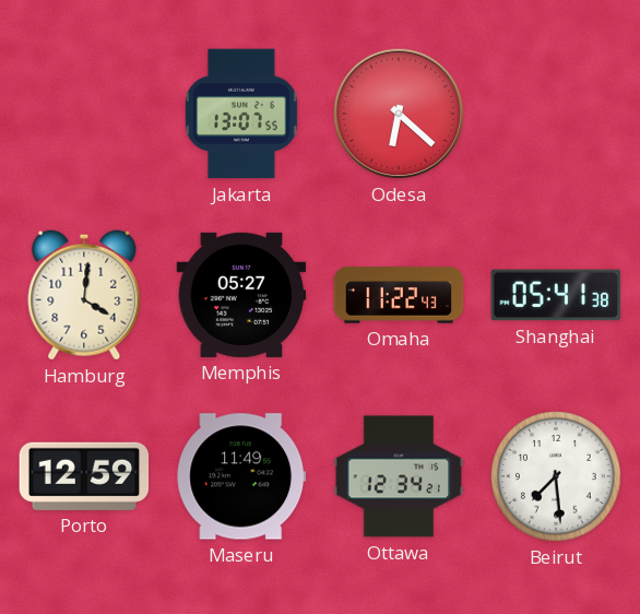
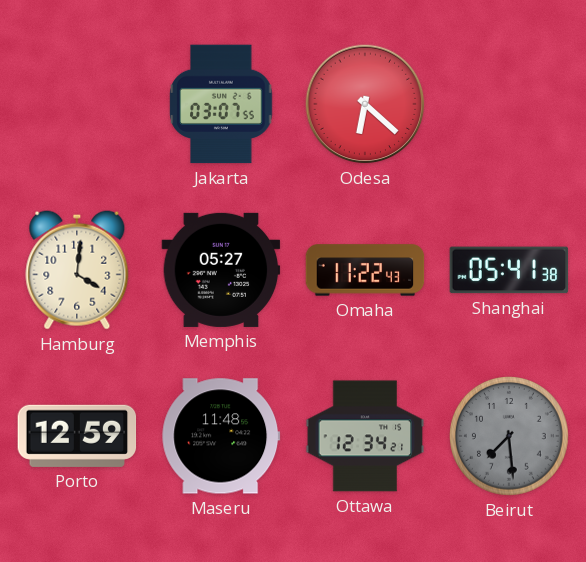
Jakarta: 13:07 -> 03:07 (221, 104)
Maseru: 11:49 -> 11:48 (221, 436)
Beirut dial: white -> grey (510, 437)
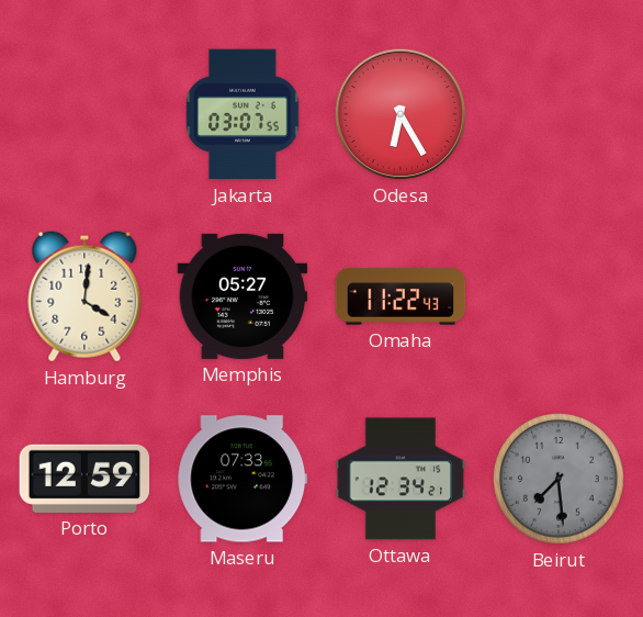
Odesa: 6:22 -> 6:25 (401, 114)
Shanghai: 05:41 -> none (509, 270)
Maseru: 11:48 -> 07:33 (242, 479)
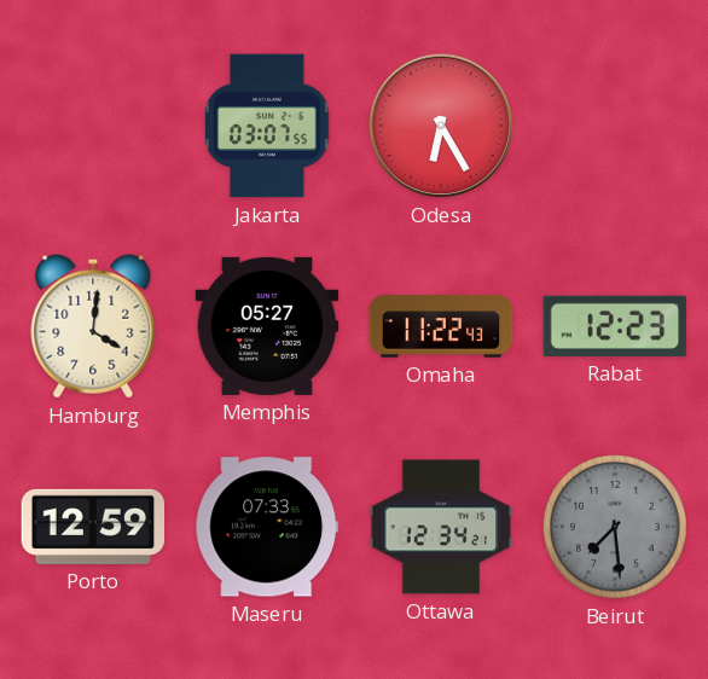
Rabat: none -> 12:23 (615, 326)
